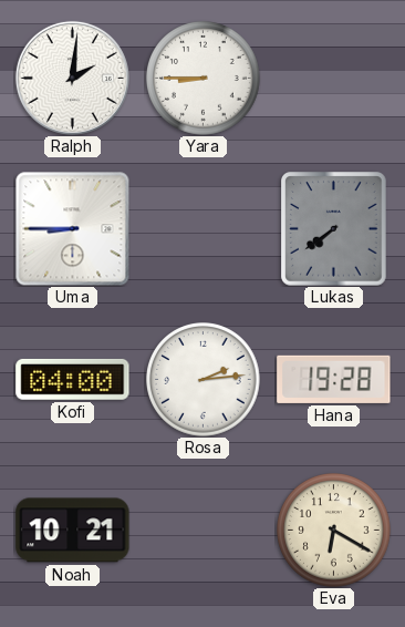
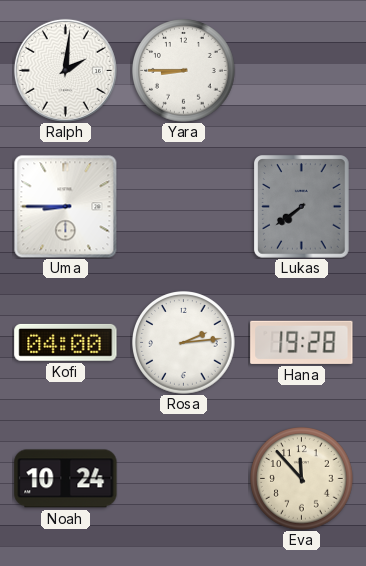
Noah: 10:21 -> 10:24 (66, 479)
Eva: 6:20 -> 11:53 (302, 479)
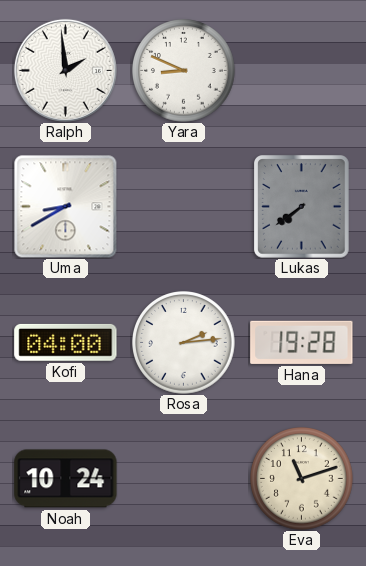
Ralph: 2:01 -> 1:59 (65, 70)
Yara: 8:45 -> 8:49 (184, 71)
Uma: 8:45 -> 8:40 (65, 206)
Eva: 11:53 -> 11:12 (302, 479)
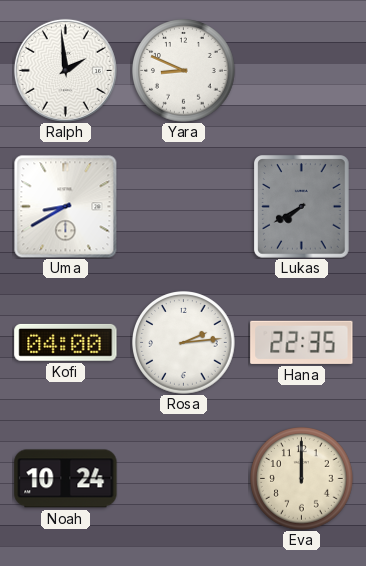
Lukas: 7:39 -> 7:40 (302, 207)
Hana: 19:28 -> 22:35 (302, 342)
Eva: 11:12 -> 12:00 (302, 479)
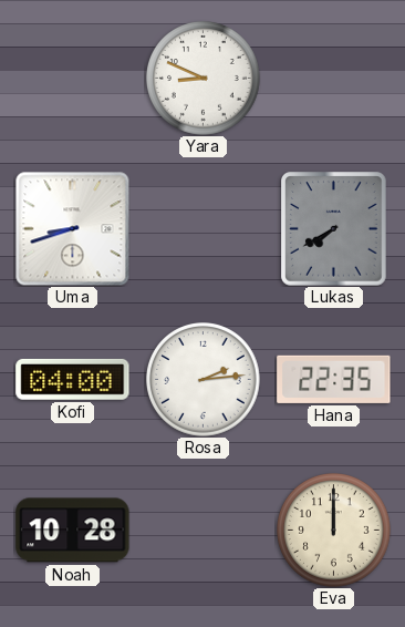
Ralph: 1:59 -> none (65, 70)
Uma: 8:40 -> 8:42 (72, 228)
Noah: 10:24 -> 10:28 (73, 531)
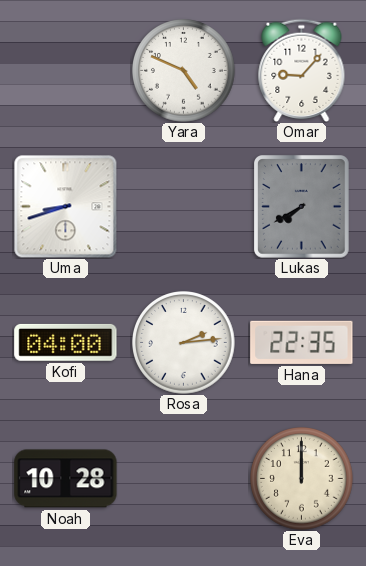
Yara: 8:49 -> 4:49 (184, 71)
Omar: none -> 9:07 (302, 70)
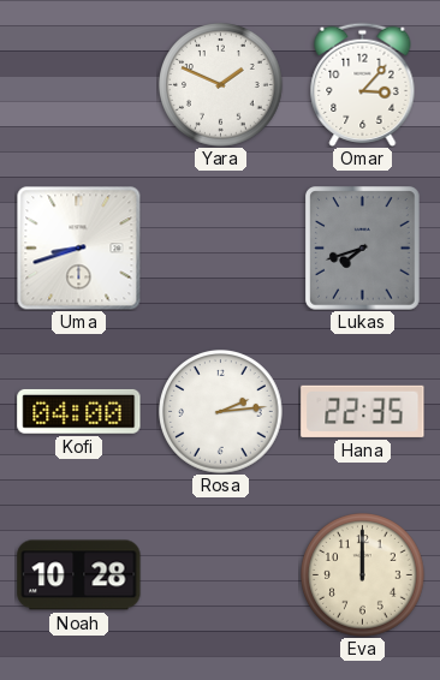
Yara: 4:49 -> 1:49 (221, 85)
Omar: 9:07 -> 3:07 (363, 84)
Lukas: 7:40 -> 7:42 (363, 249)
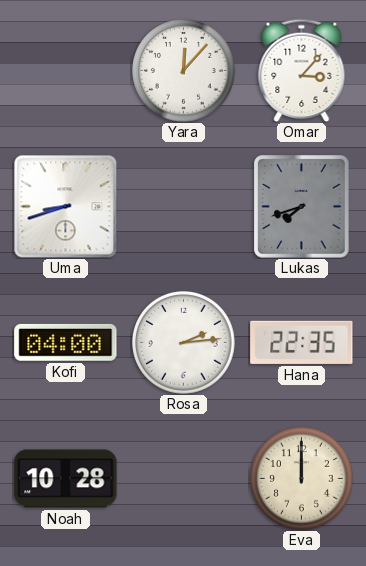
Yara: 1:49 -> 12:07 (184, 71)
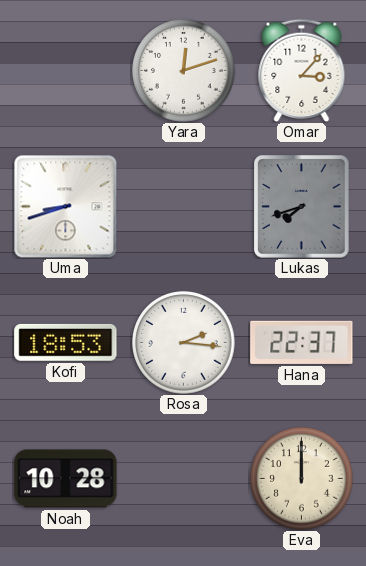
Yara: 12:07 -> 12:12 (184, 71)
Kofi: 04:00 -> 18:53 (66, 342)
Rosa: 2:14 -> 2:16 (184, 343)
Hana: 22:35 -> 22:37 (302, 342)
